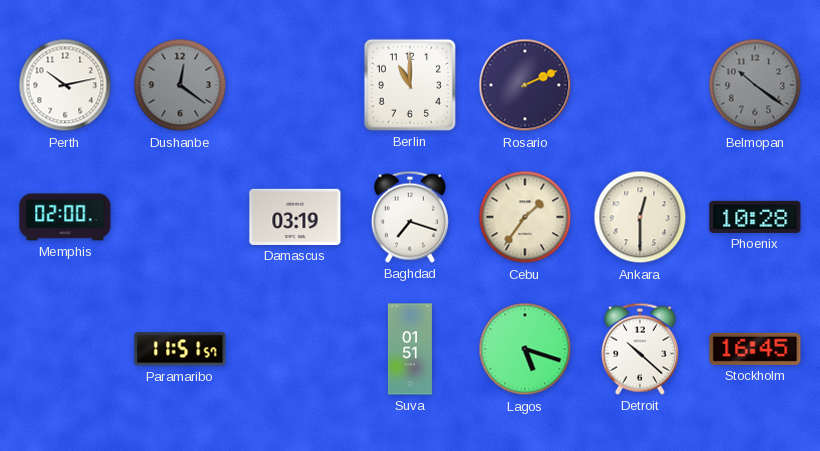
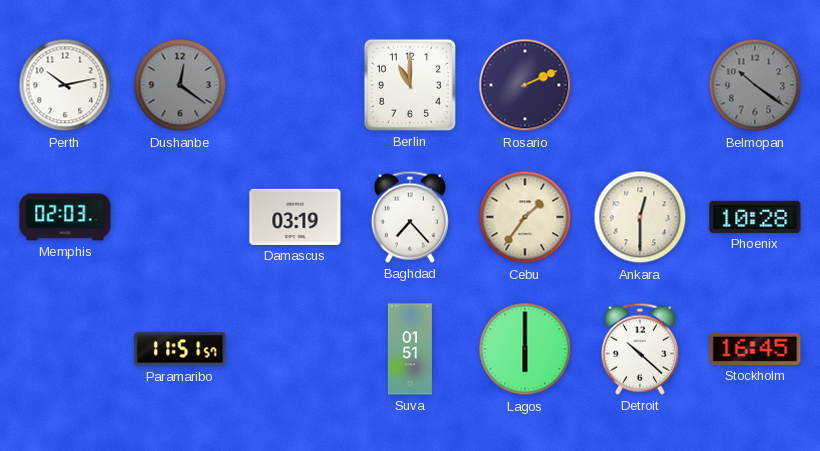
Memphis: 02:00 -> 02:03 (65, 217)
Baghdad: 7:18 -> 7:23 (410, 217)
Lagos: 5:18 -> 6:00 (525, 349)
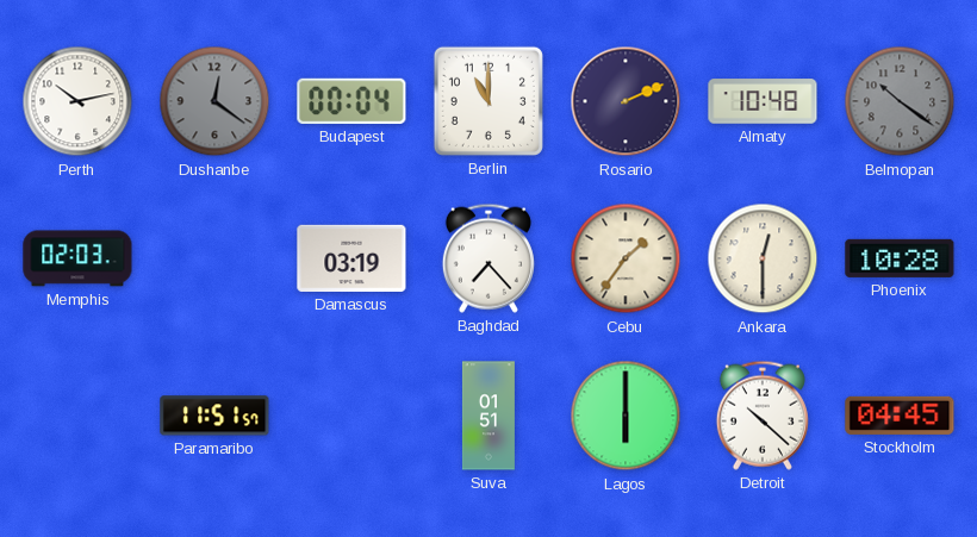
Budapest: none -> 00:04 (351, 101)
Almaty: none -> 10:48 (763, 101)
Stockholm: 16:45 -> 04:45 (900, 416)
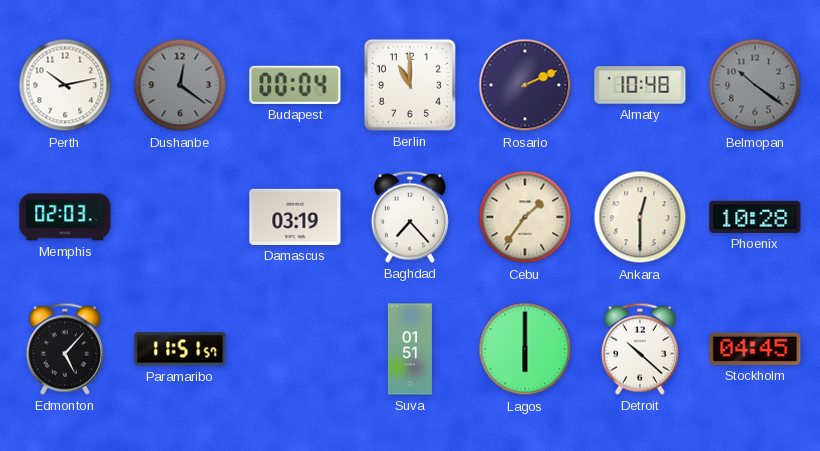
Edmonton: none -> 5:07 (65, 349)
